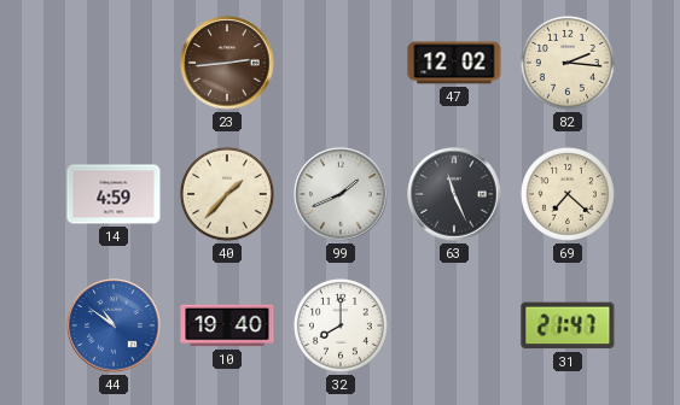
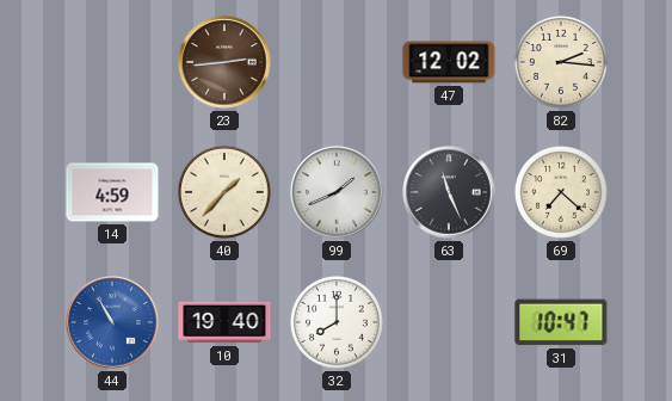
44: 10:51 -> 10:55 (112, 322)
31: 21:47 -> 10:47 (561, 322)
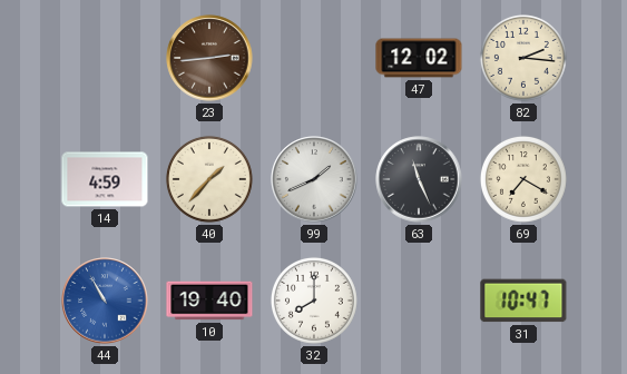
69: 7:22 -> 7:20 (523, 179)
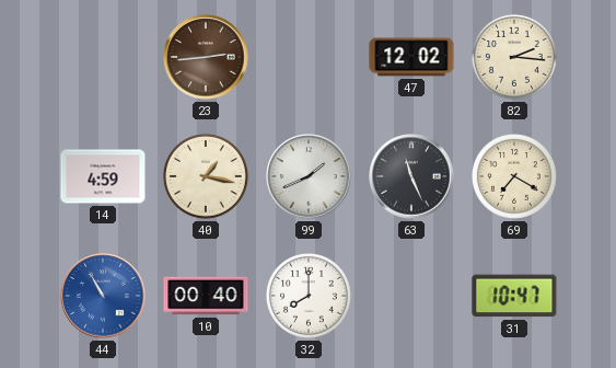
40: 1:37 -> 1:17 (206, 176)
10: 19:40 -> 00:40 (206, 296)
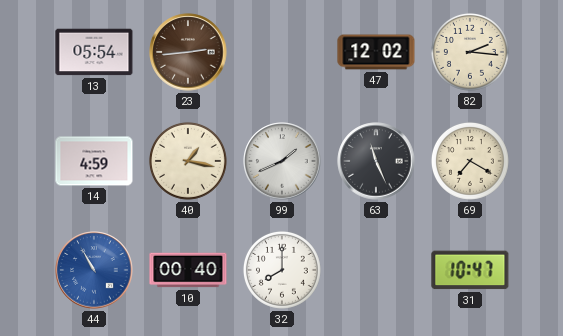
13: none -> 05:54 (94, 52)
